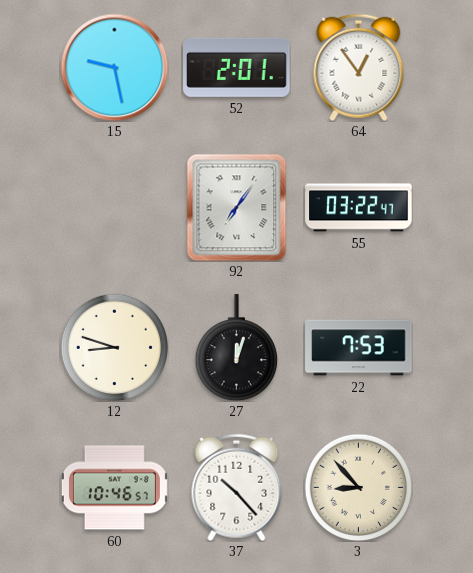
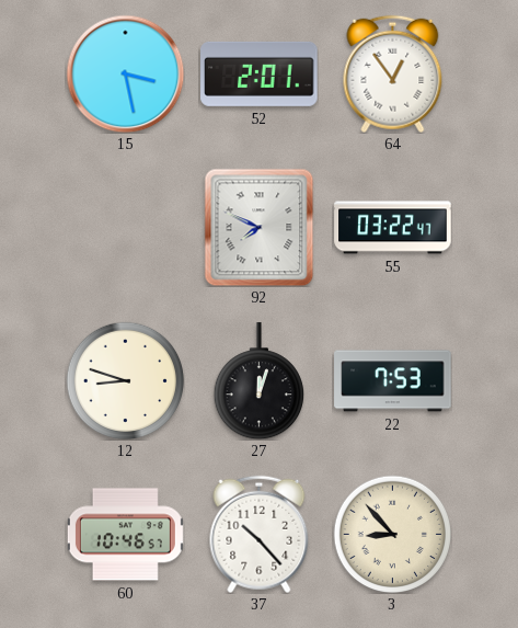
15: 9:28 -> 3:28 (125, 73)
92: 7:06 -> 7:49 (260, 227)
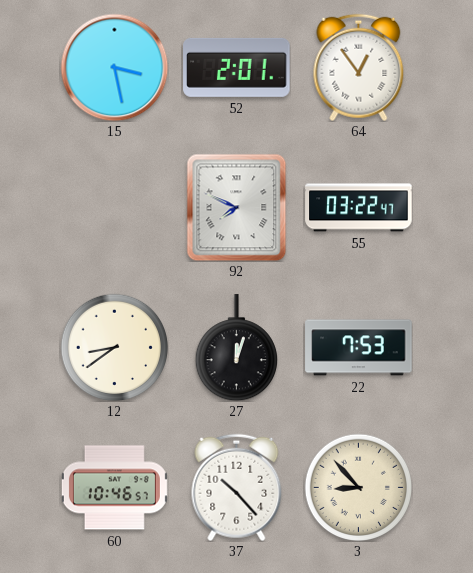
12: 8:48 -> 8:39 (114, 347)
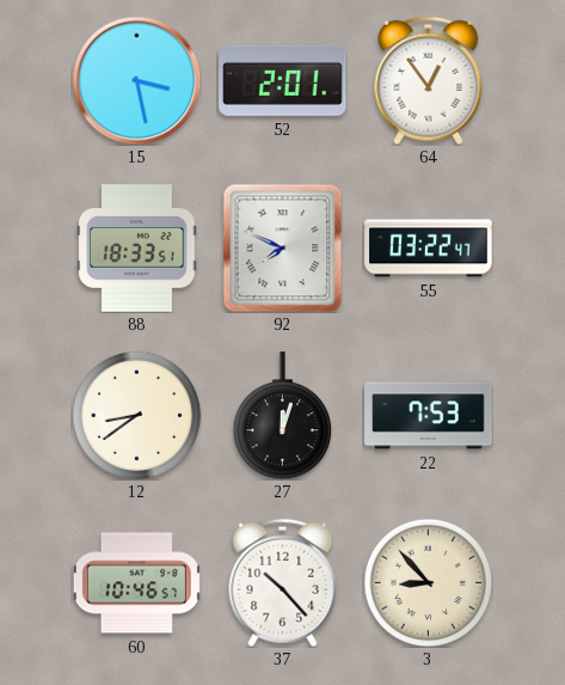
88: none -> 18:33 (137, 249)
